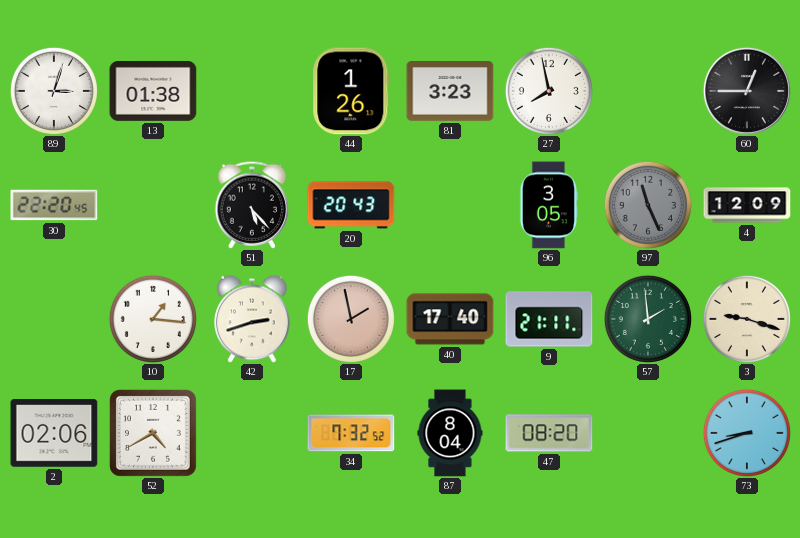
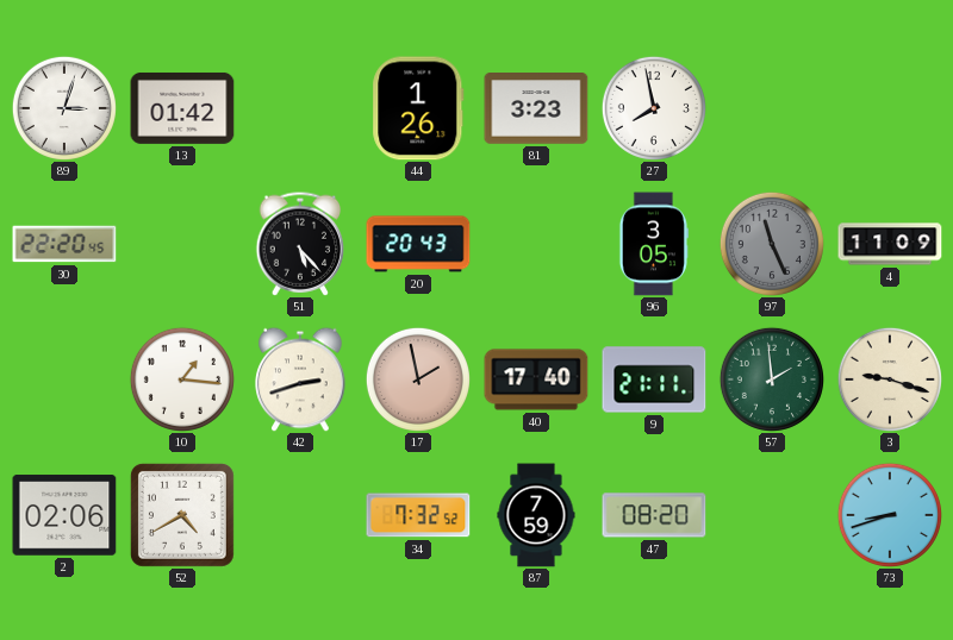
13: 01:38 -> 01:42 (182, 108)
60: 12:45 -> none (747, 91)
4: 12:09 -> 11:09 (890, 244)
87: 8:04 -> 7:59 (536, 515)
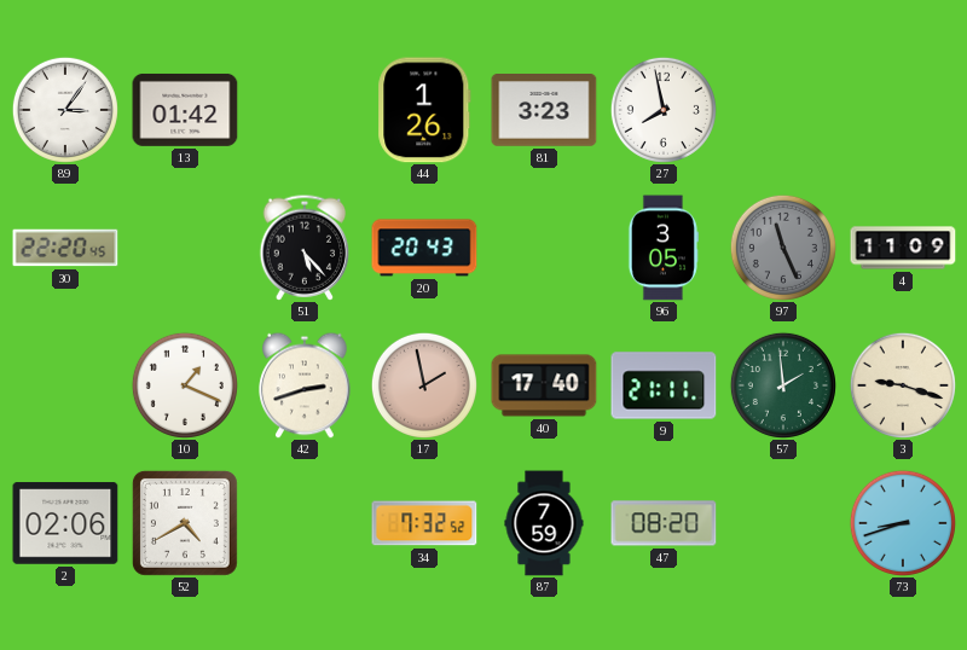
89: 3:03 -> 3:06 (65, 110)
10: 1:16 -> 1:19 (185, 385)
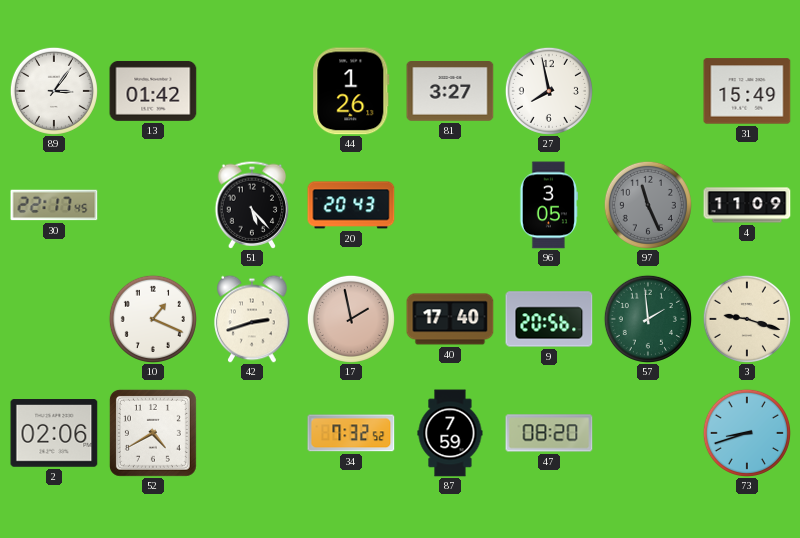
81: 3:23 -> 3:27 (450, 91)
31: none -> 15:49 (747, 91)
30: 22:20 -> 22:17 (54, 205)
9: 21:11 -> 20:56 (549, 319)
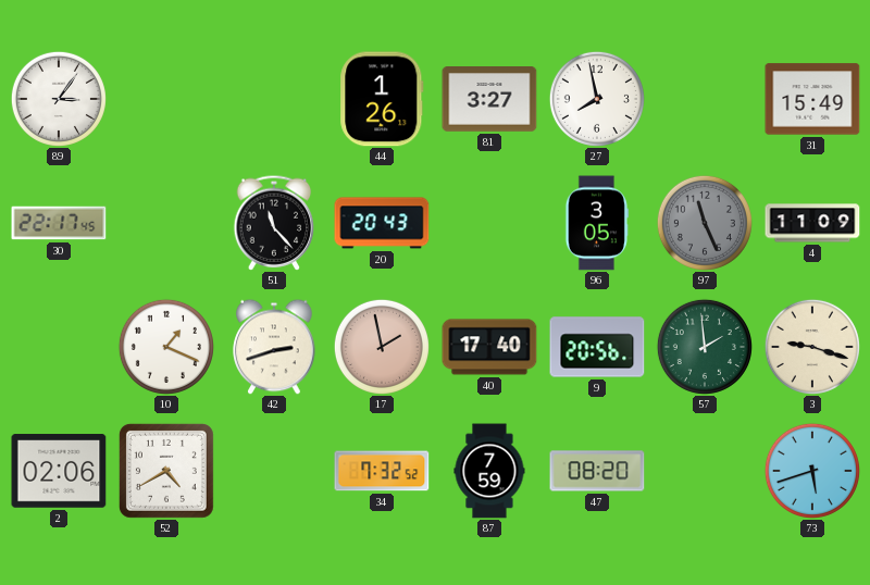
13: 01:42 -> none (153, 91)
51: 5:23 -> 11:23 (274, 223)
73: 8:42 -> 5:42 (812, 471)
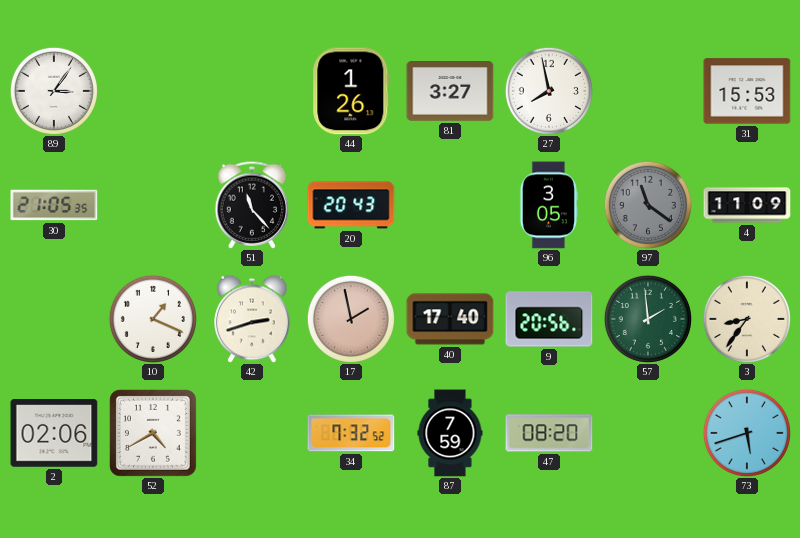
31: 15:49 -> 15:53 (747, 91)
30: 22:17 -> 21:05 (54, 205)
97: 11:26 -> 11:21 (648, 205)
3: 9:18 -> 8:36 (747, 319)
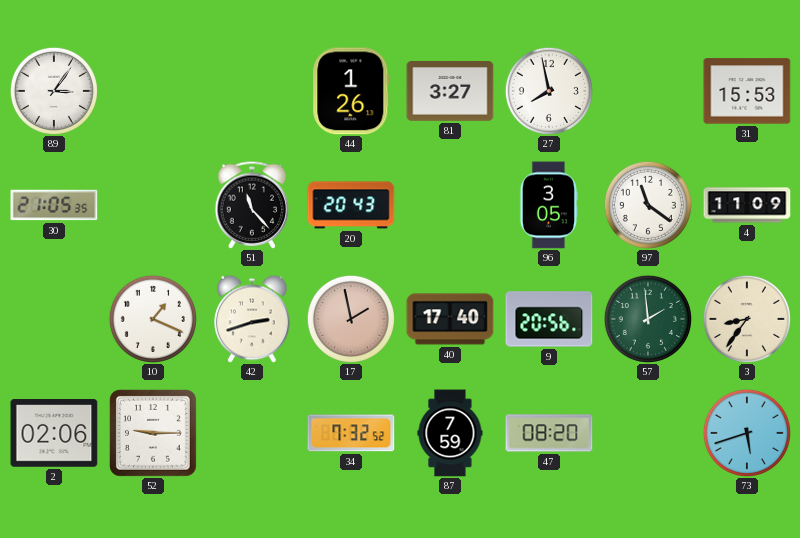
97 dial: grey -> white (648, 205)
52: 4:40 -> 9:15 (153, 433)
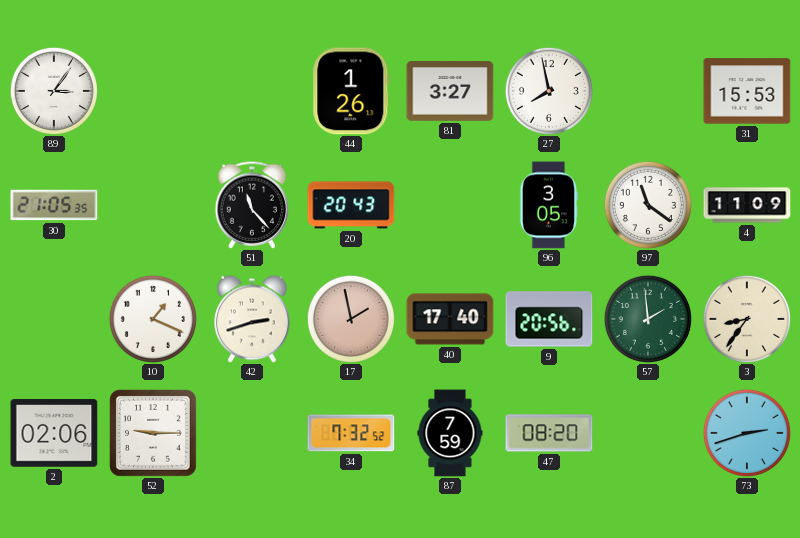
73: 5:42 -> 2:42 (747, 433)
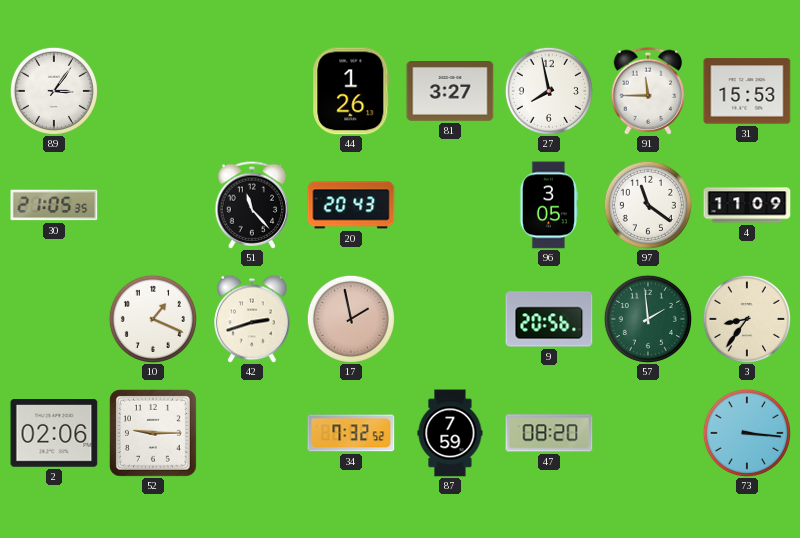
91: none -> 11:45 (648, 91)
40: 17:40 -> none (450, 319)
73: 2:42 -> 3:16 (747, 433)
